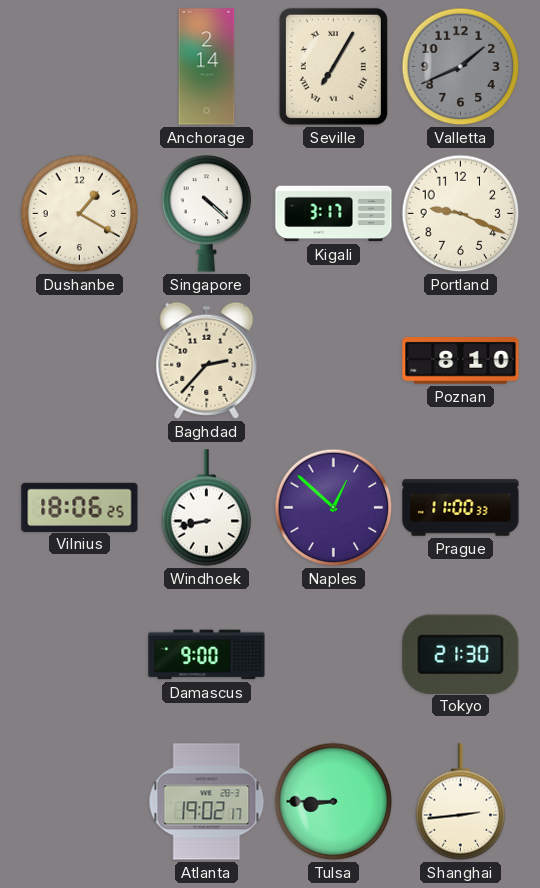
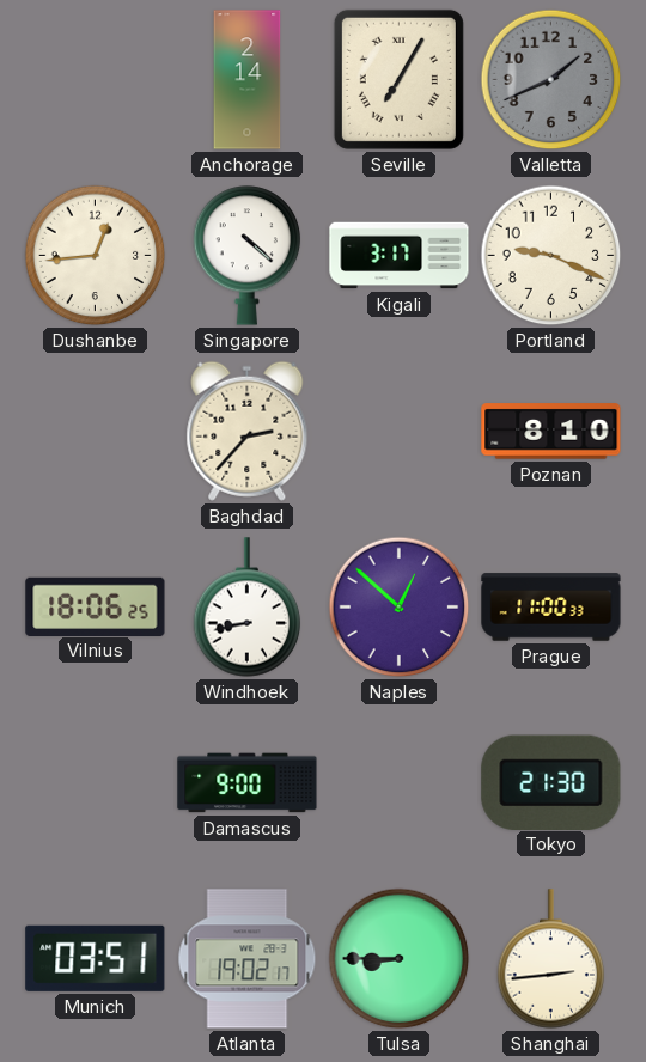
Dushanbe: 1:20 -> 12:44 (96, 256)
Munich: none -> 03:51 (96, 958)
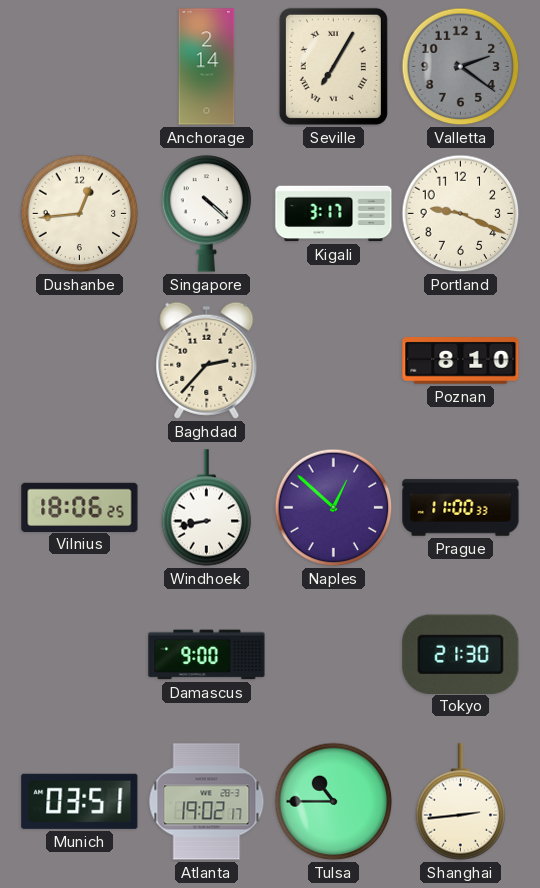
Valletta: 1:41 -> 2:21 (461, 67)
Tulsa: 8:45 -> 10:45 (334, 802)
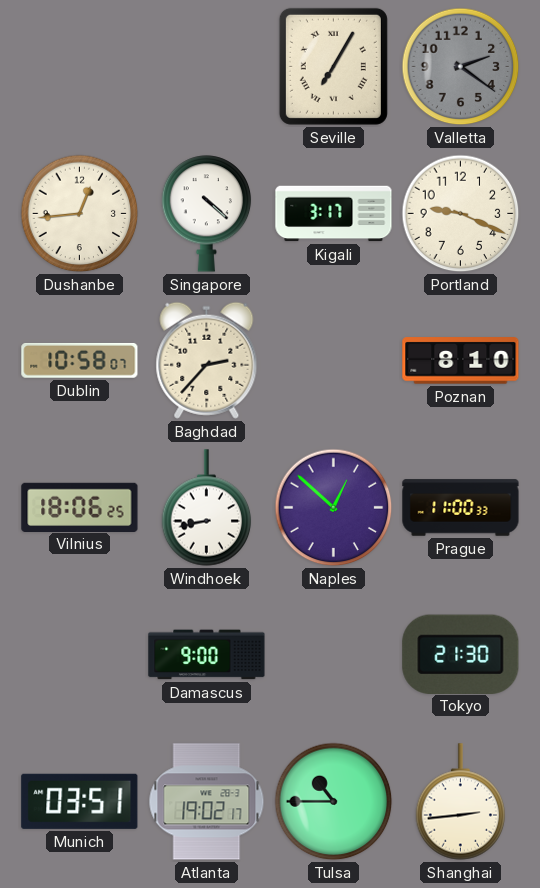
Anchorage: 2:14 -> none (207, 67)
Dublin: none -> 10:58 (80, 360)
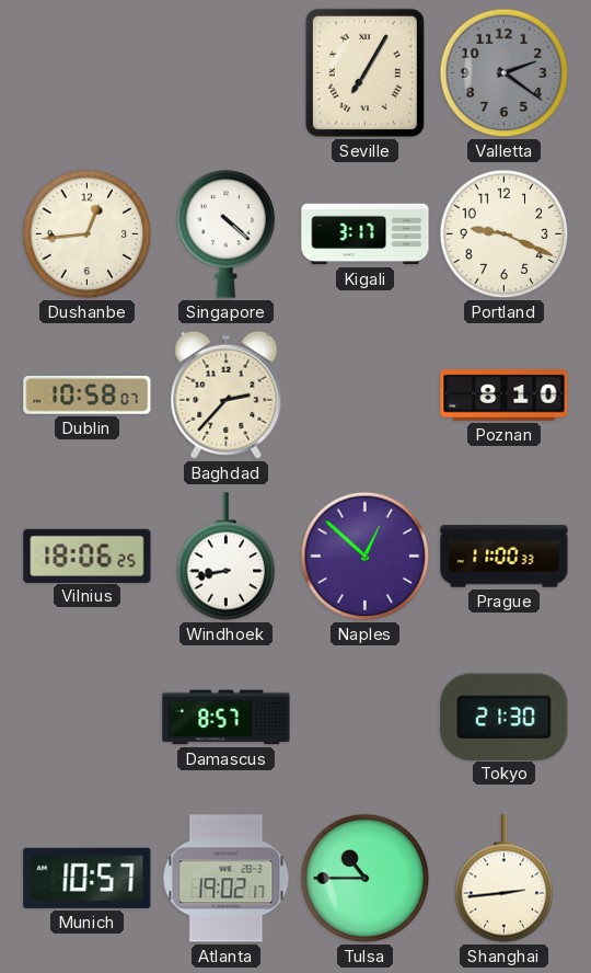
Damascus: 9:00 -> 8:57 (227, 718)
Munich: 03:51 -> 10:57 (88, 878)
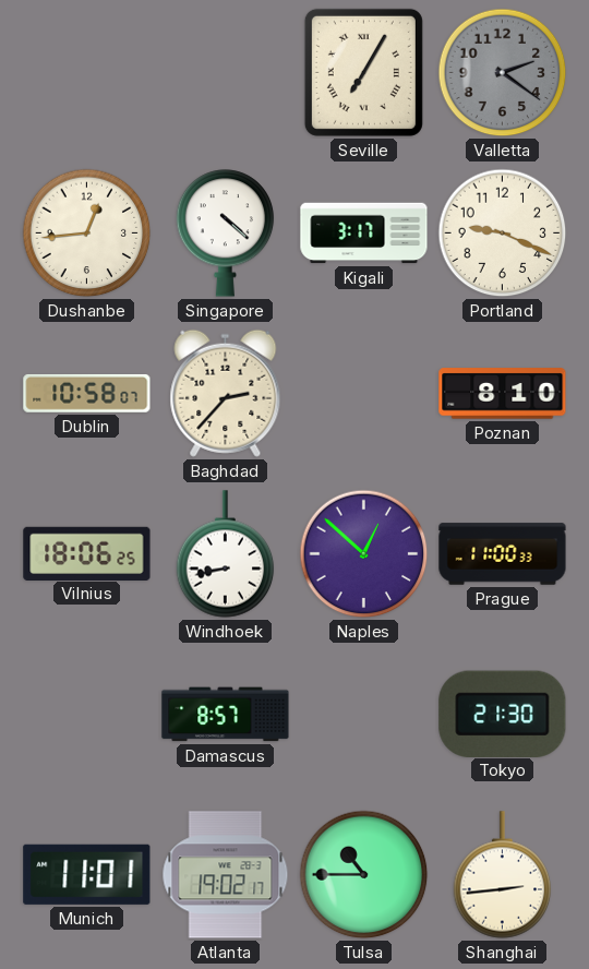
Munich: 10:57 -> 11:01 (87, 874)
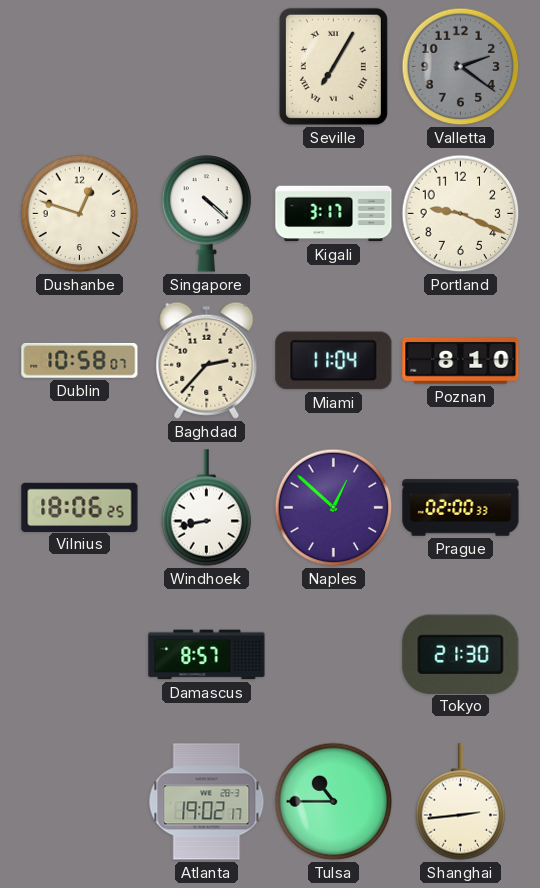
Dushanbe: 12:44 -> 12:48 (80, 214)
Miami: none -> 11:04 (334, 361)
Prague: 11:00 -> 02:00 (461, 508)
Munich: 11:01 -> none (87, 874)
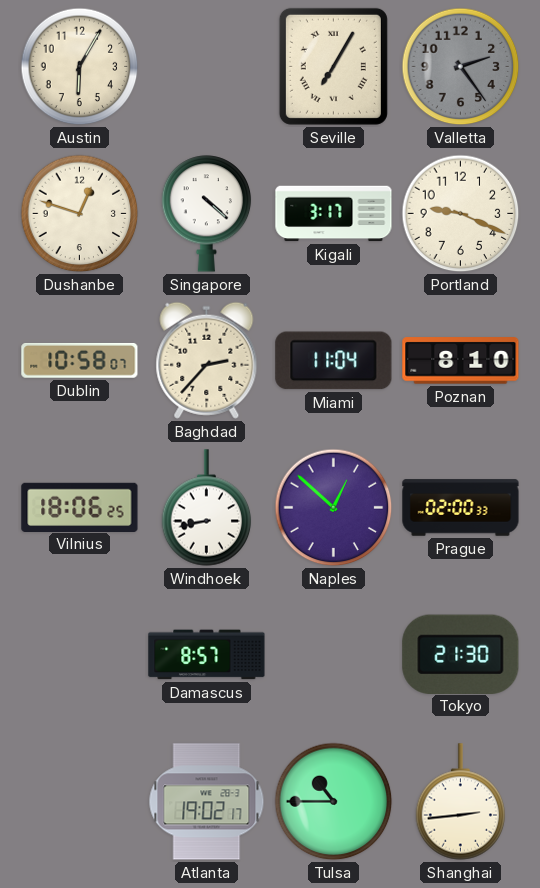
Austin: none -> 6:05 (80, 67)
Valletta: 2:21 -> 2:24 (461, 67)
